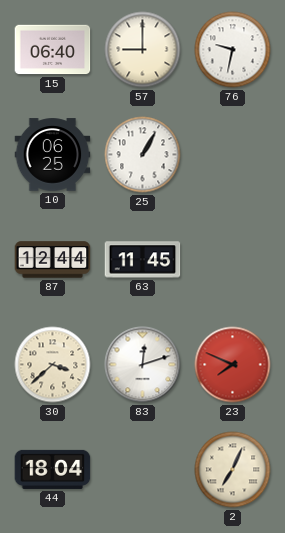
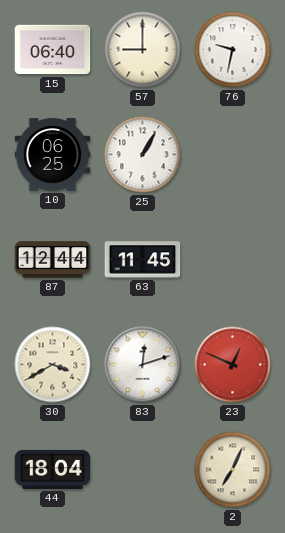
30: 3:38 -> 3:40 (53, 365)
23: 7:49 -> 12:49 (233, 365)
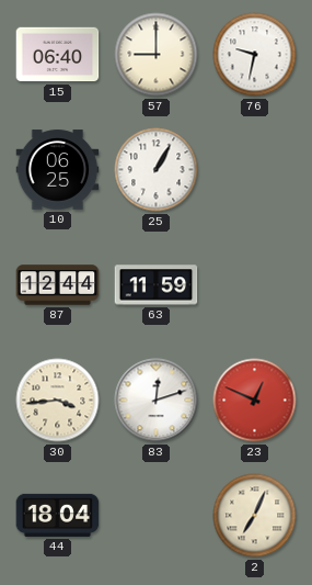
63: 11:45 -> 11:59 (157, 285)
30: 3:40 -> 3:44 (58, 401)
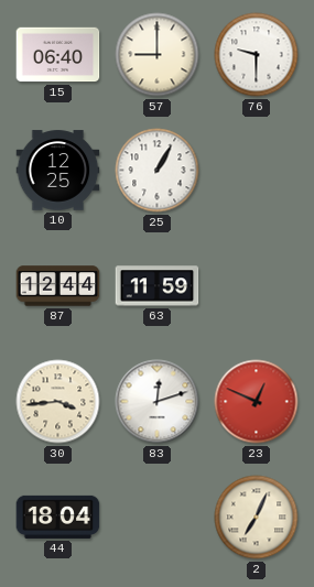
76: 9:32 -> 9:30 (257, 55)
10: 06:25 -> 12:25 (58, 171)
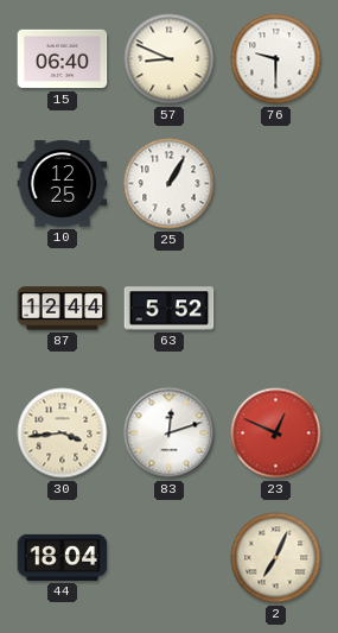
57: 9:00 -> 8:49 (170, 59)
63: 11:59 -> 5:52 (170, 309)
